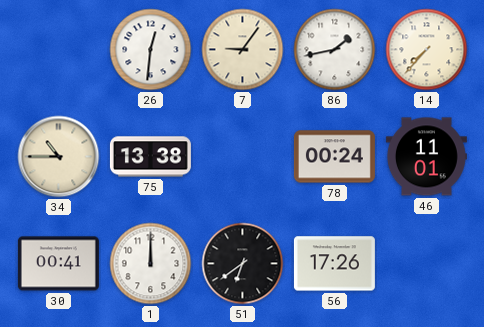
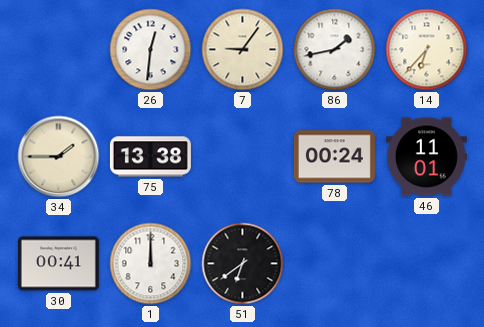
14: 7:37 -> 6:37 (427, 50)
34: 10:45 -> 1:45 (59, 157)
56: 17:26 -> none (334, 264)
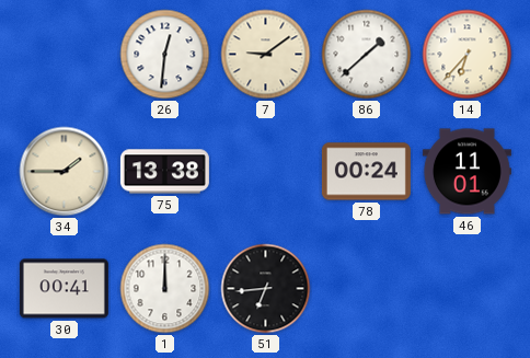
7: 9:06 -> 9:09 (266, 55)
86: 1:43 -> 1:38 (367, 55)
51: 6:39 -> 6:44 (266, 289)
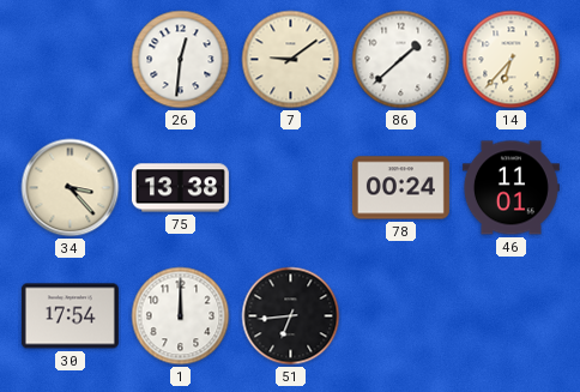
34: 1:45 -> 3:23 (71, 188)
30: 00:41 -> 17:54 (70, 316)
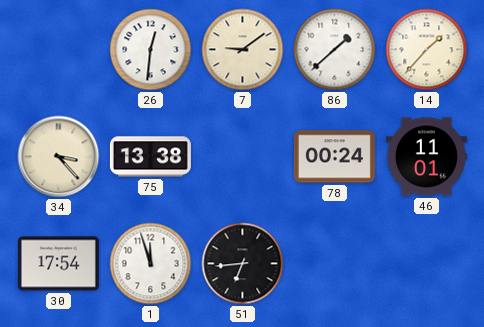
14: 6:37 -> 1:37 (427, 50)
1: 12:00 -> 11:57 (151, 264)
